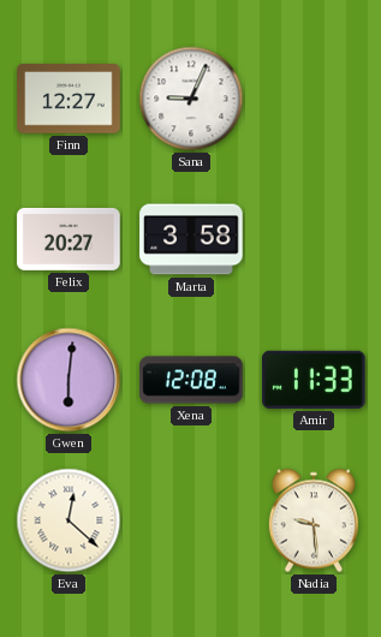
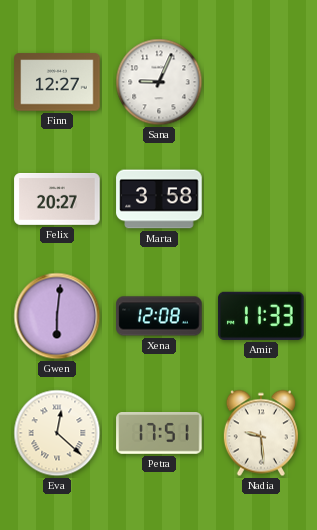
Petra: none -> 17:51 (159, 434)
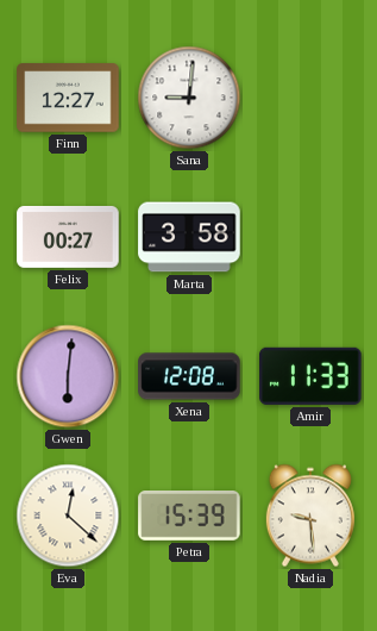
Sana: 9:04 -> 9:01 (189, 98)
Felix: 20:27 -> 00:27 (68, 237)
Petra: 17:51 -> 15:39 (189, 517)
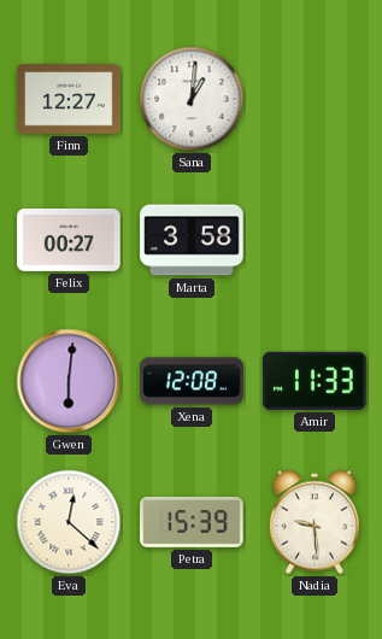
Sana: 9:01 -> 1:01 (192, 99)
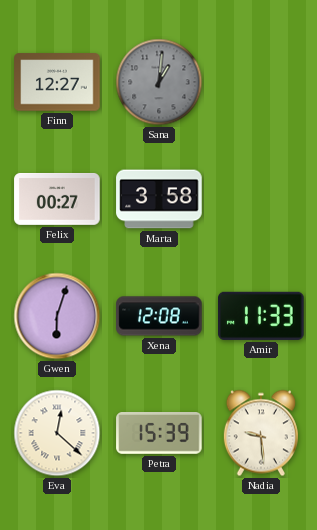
Sana dial: white -> grey (159, 82)
Gwen: 6:01 -> 6:03 (57, 316)
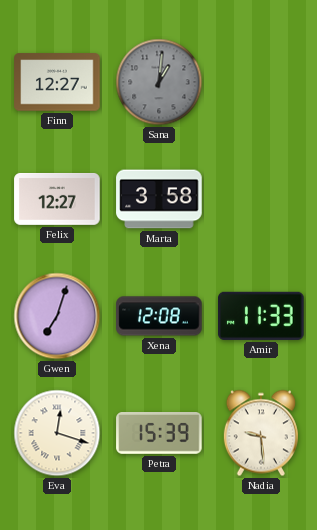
Felix: 00:27 -> 12:27 (57, 199)
Gwen: 6:03 -> 7:03 (57, 316)
Eva: 12:22 -> 12:18 (57, 433)
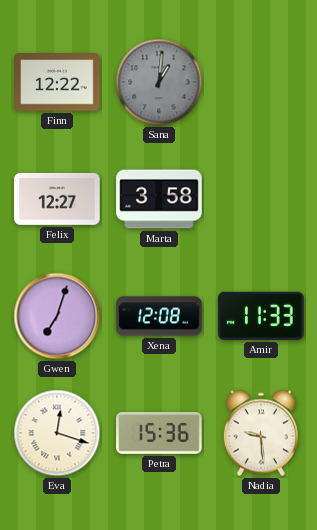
Finn: 12:27 -> 12:22 (57, 82)
Petra: 15:39 -> 15:36 (159, 434)
